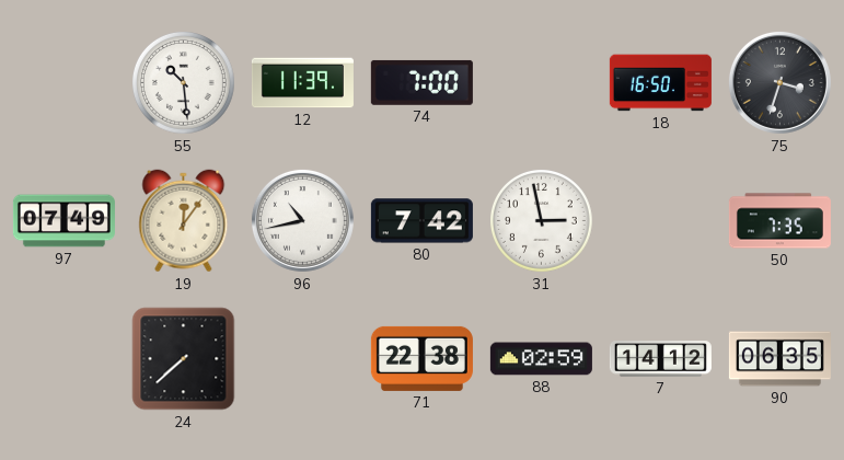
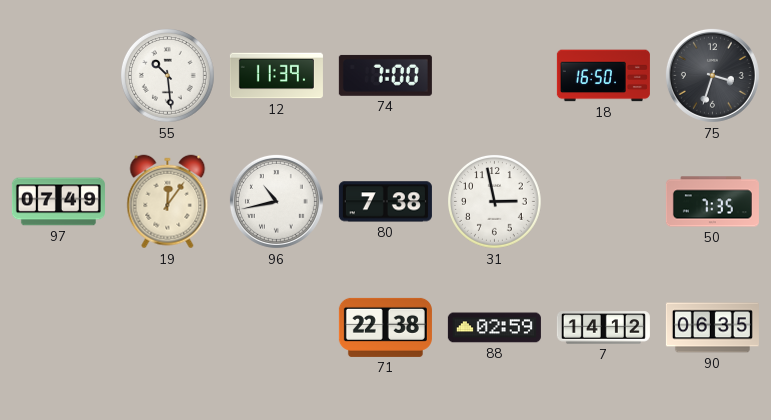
80: 7:42 -> 7:38 (385, 202)
24: 7:38 -> none (184, 359)
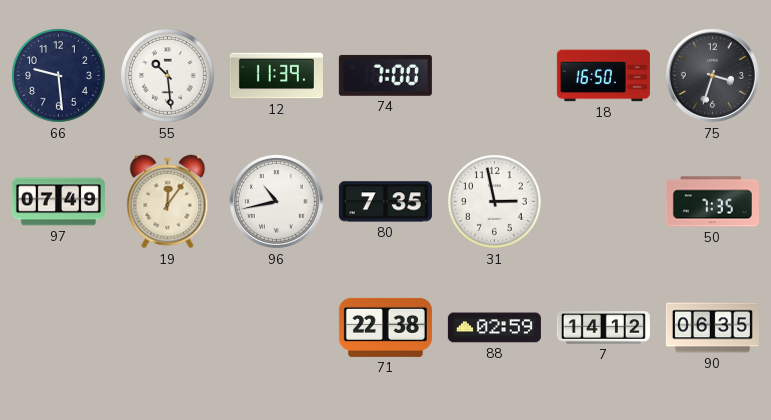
66: none -> 9:29 (59, 76)
80: 7:38 -> 7:35 (385, 202)
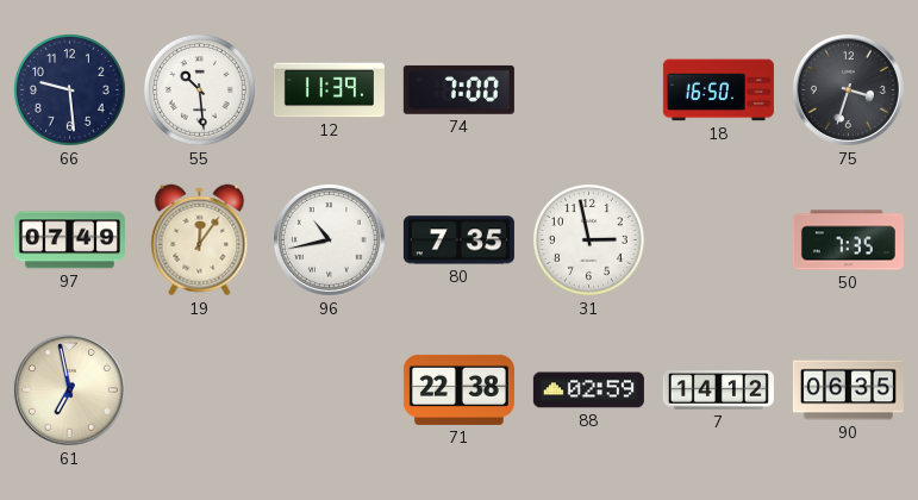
61: none -> 6:58 (69, 389)
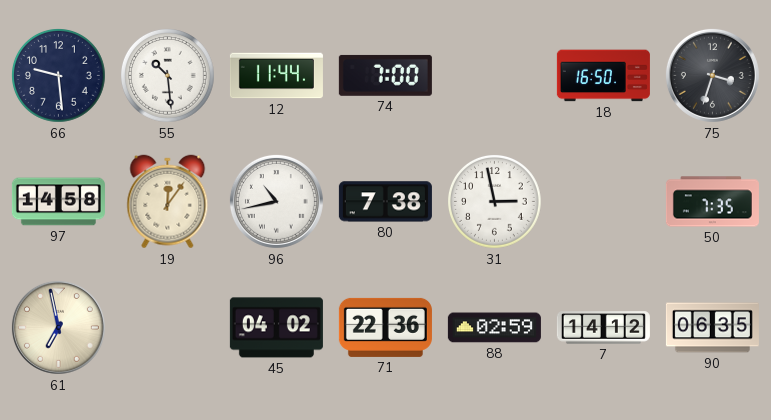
12: 11:39 -> 11:44 (276, 76)
97: 07:49 -> 14:58 (58, 202)
80: 7:35 -> 7:38 (385, 202)
45: none -> 04:02 (276, 328)
71: 22:38 -> 22:36 (385, 327)
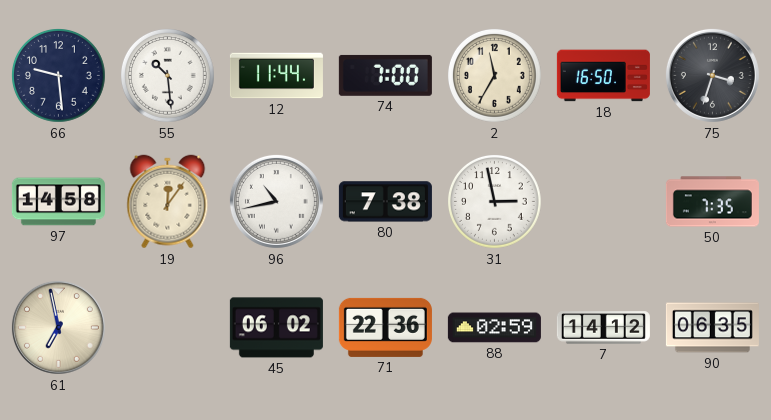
2: none -> 11:35 (495, 76)
45: 04:02 -> 06:02 (276, 328)
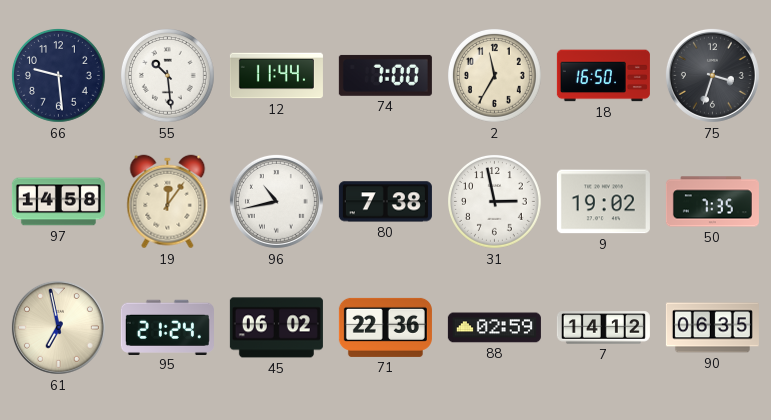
9: none -> 19:02 (603, 202)
95: none -> 21:24 (167, 327)
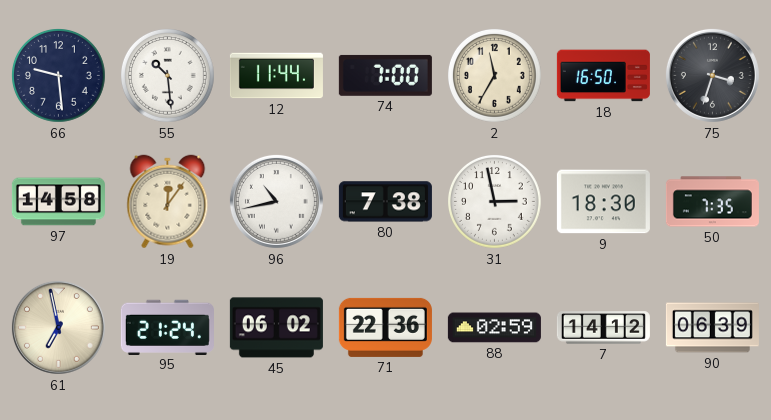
9: 19:02 -> 18:30 (603, 202)
90: 06:35 -> 06:39 (712, 328)
